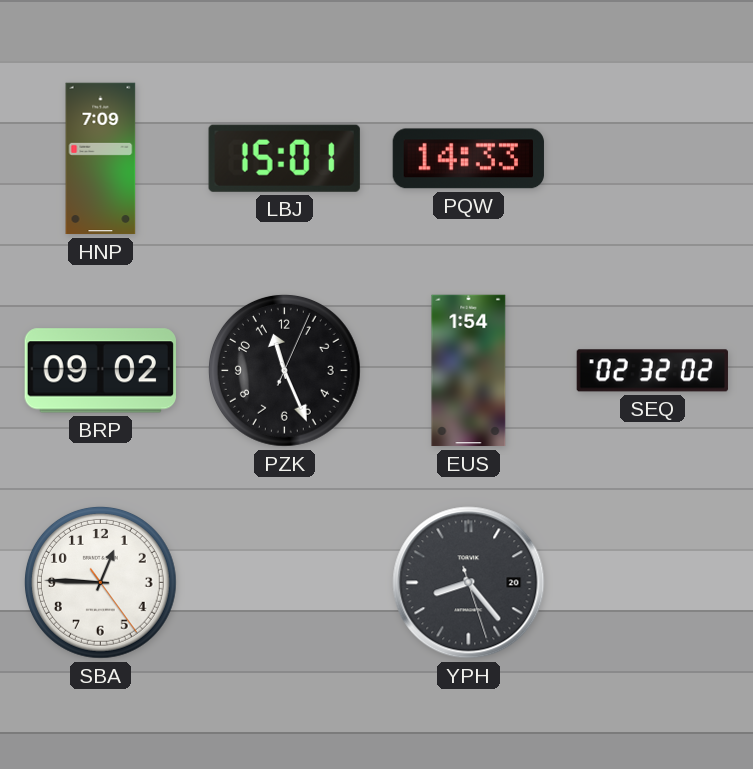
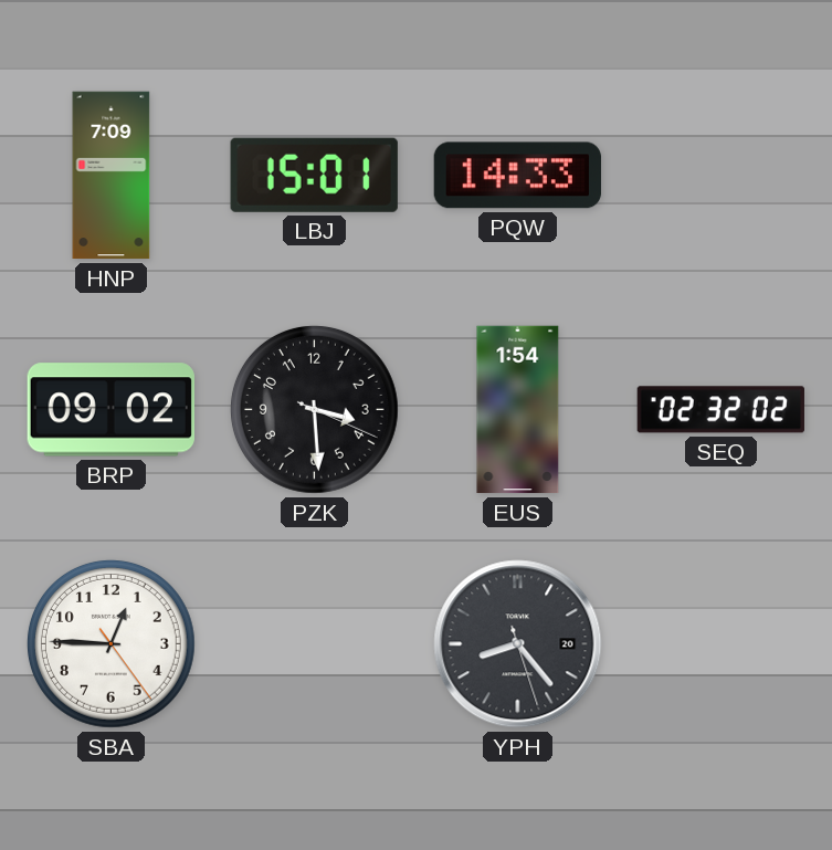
PZK: 11:26 -> 3:29 (314, 409)
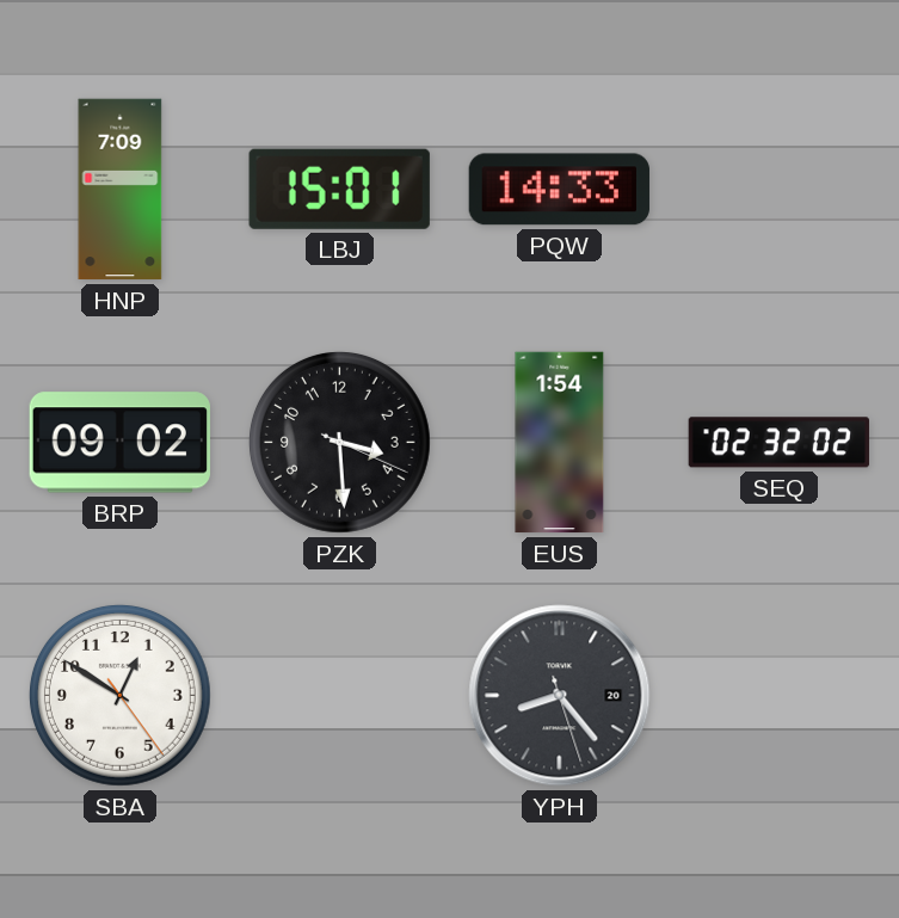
SBA: 12:45 -> 12:50 (119, 695)
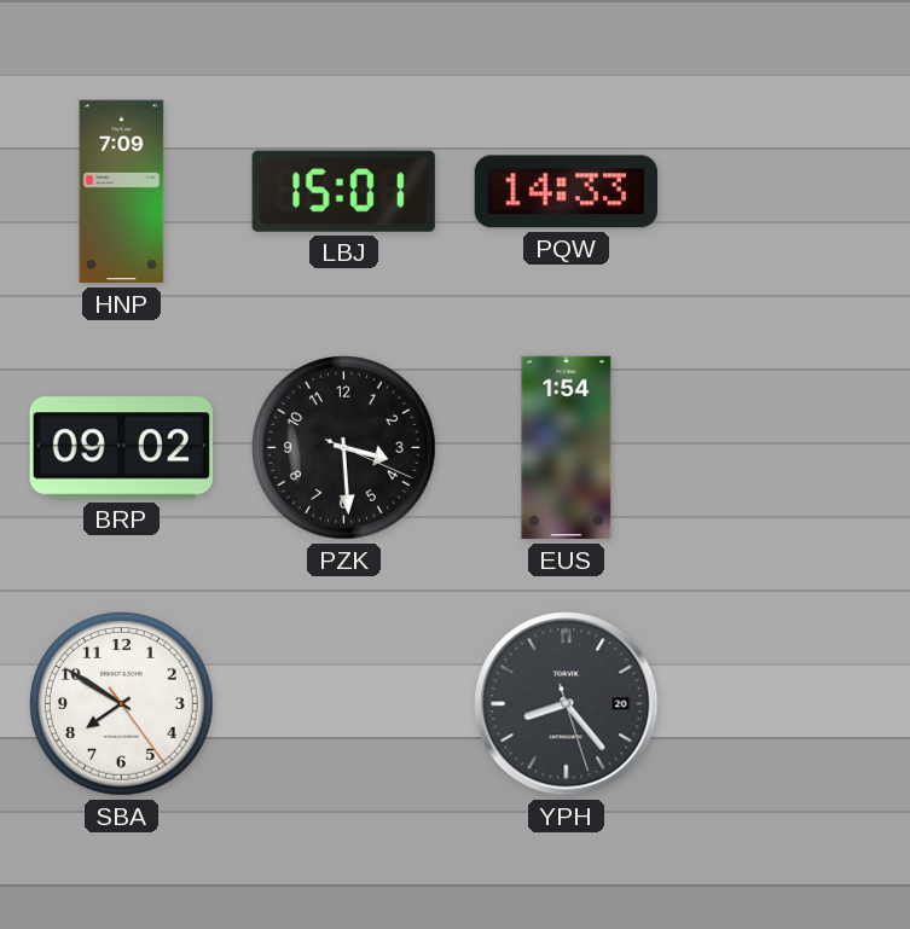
SEQ: 02:32 -> none (778, 443)
SBA: 12:50 -> 7:50 (121, 703)
